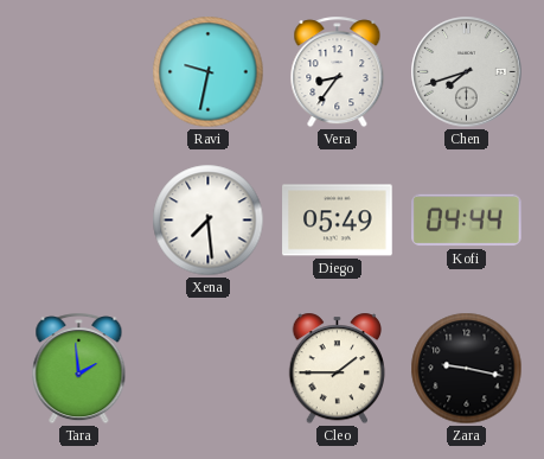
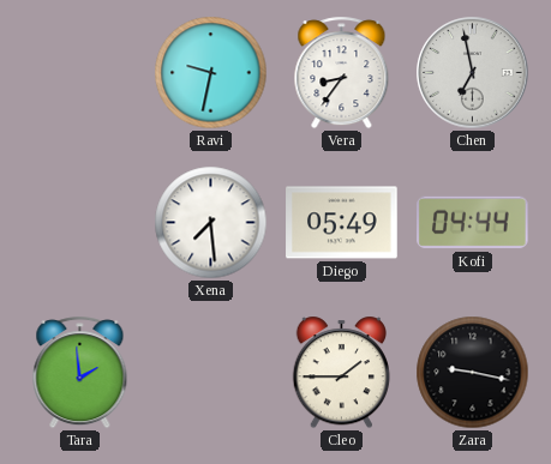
Chen: 7:42 -> 6:58 (473, 73)
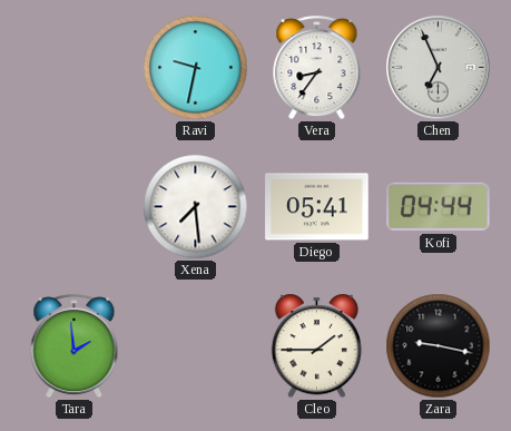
Chen: 6:58 -> 6:56 (439, 68)
Diego: 05:49 -> 05:41 (317, 207)
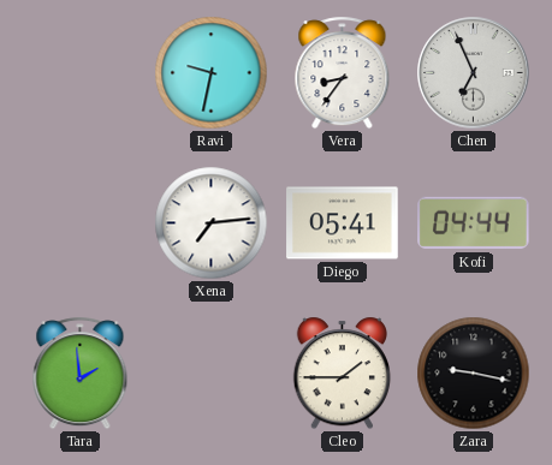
Xena: 7:29 -> 7:14 (212, 223)
